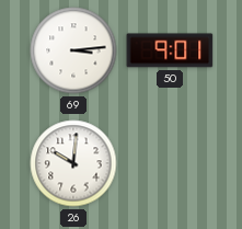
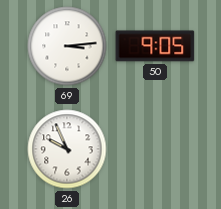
50: 9:01 -> 9:05 (155, 46)
26: 10:01 -> 9:56 (67, 149)
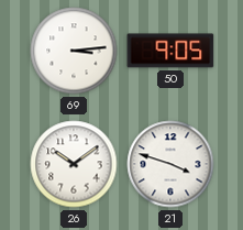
26: 9:56 -> 10:09 (74, 164)
21: none -> 3:48 (170, 164)
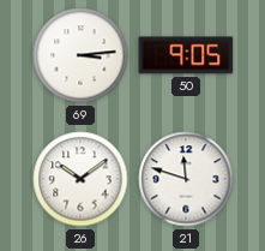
21: 3:48 -> 11:48 (186, 179)
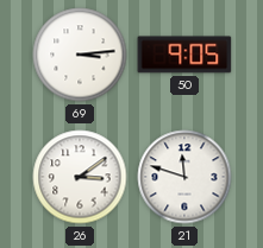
26: 10:09 -> 3:09 (80, 177)
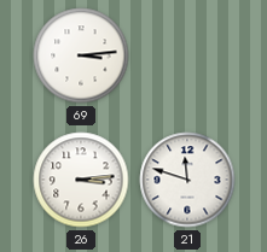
50: 9:05 -> none (184, 55)
26: 3:09 -> 3:14 (81, 180)
